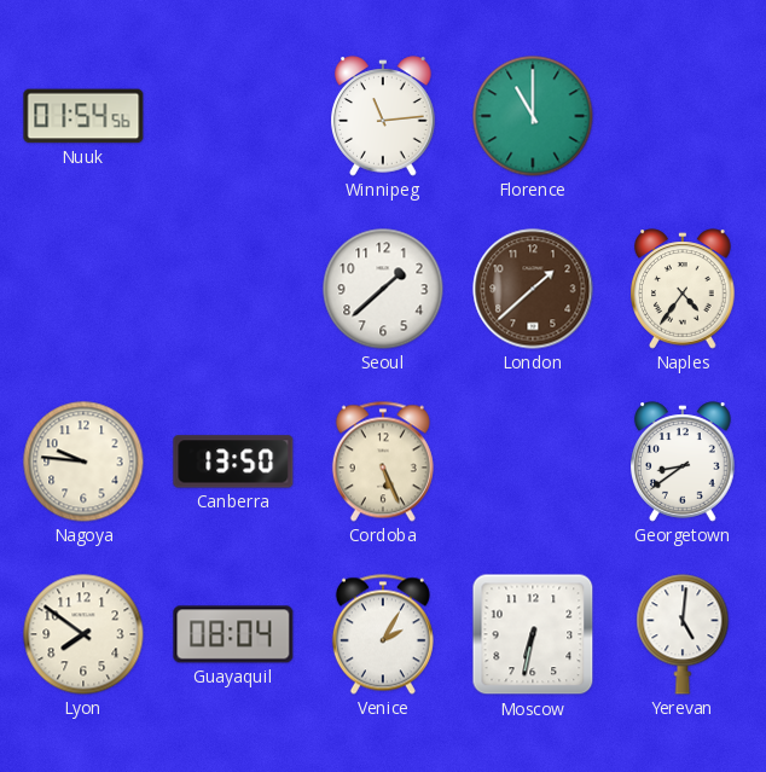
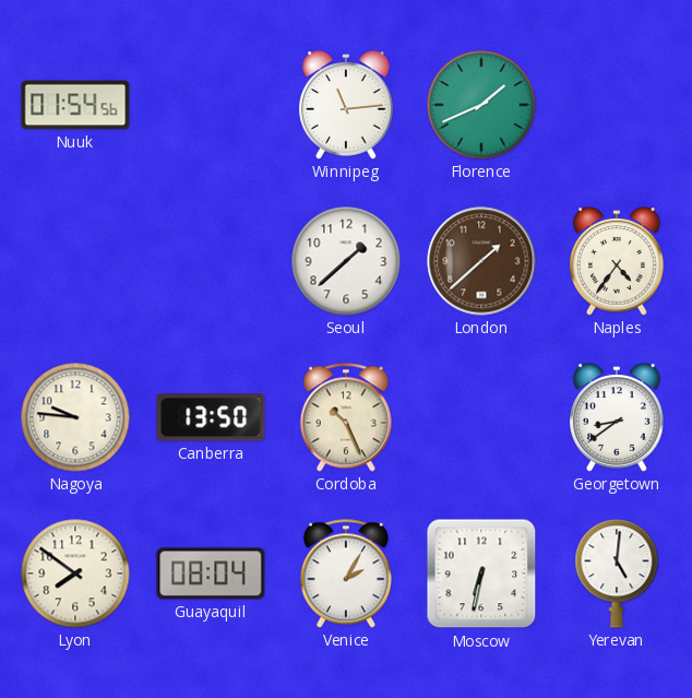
Florence: 11:00 -> 1:41 (481, 105)
Cordoba: 5:26 -> 10:26 (346, 417)
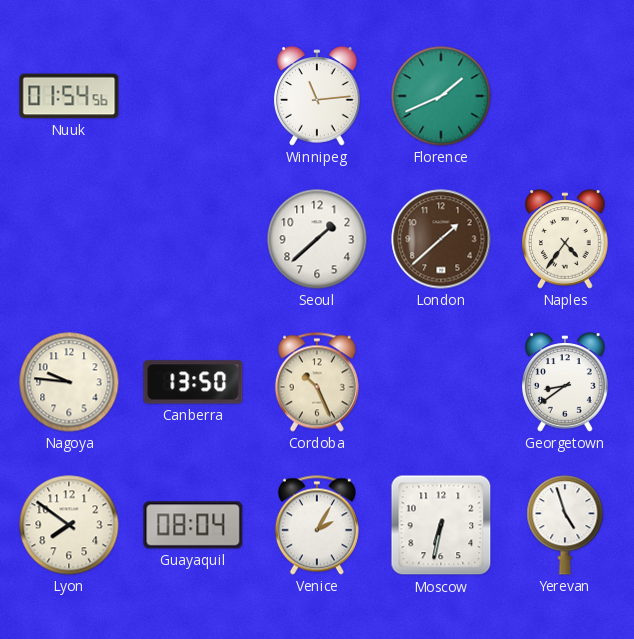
Yerevan: 5:01 -> 4:57 (565, 525)
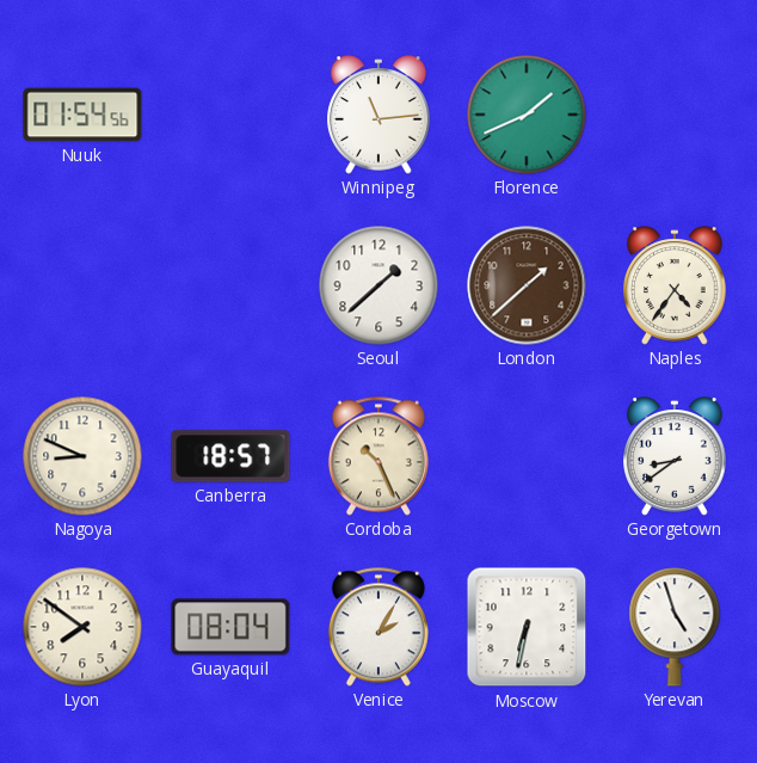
Nagoya: 9:46 -> 8:49 (82, 456)
Canberra: 13:50 -> 18:57 (230, 456)
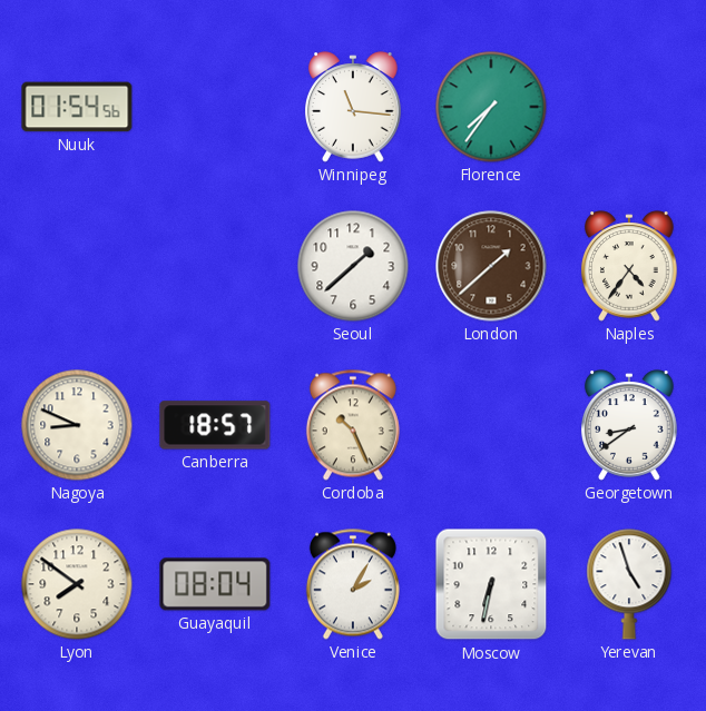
Winnipeg: 11:14 -> 11:16 (353, 107)
Florence: 1:41 -> 7:36 (491, 107)
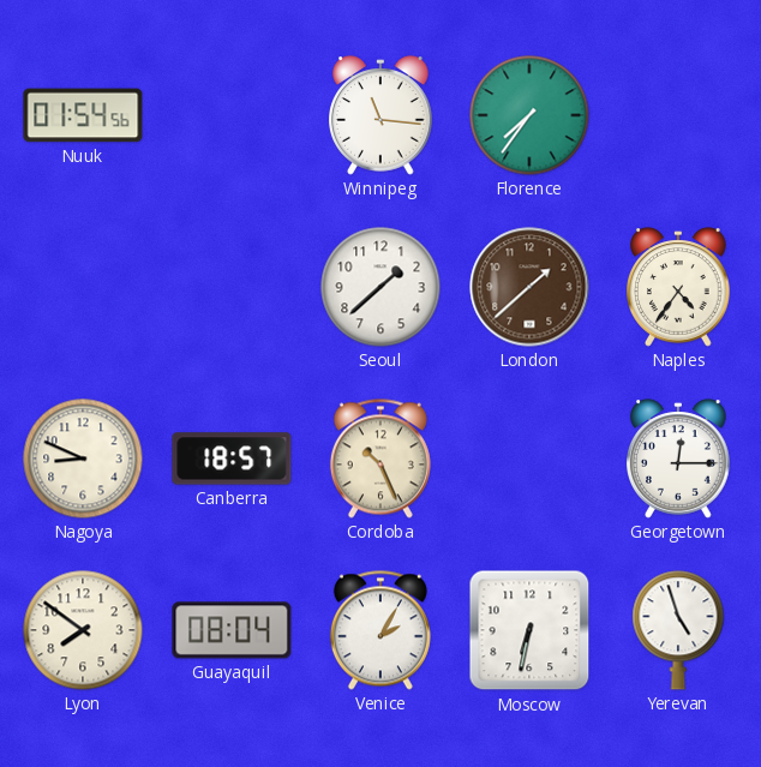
Georgetown: 8:39 -> 12:15 (678, 459)
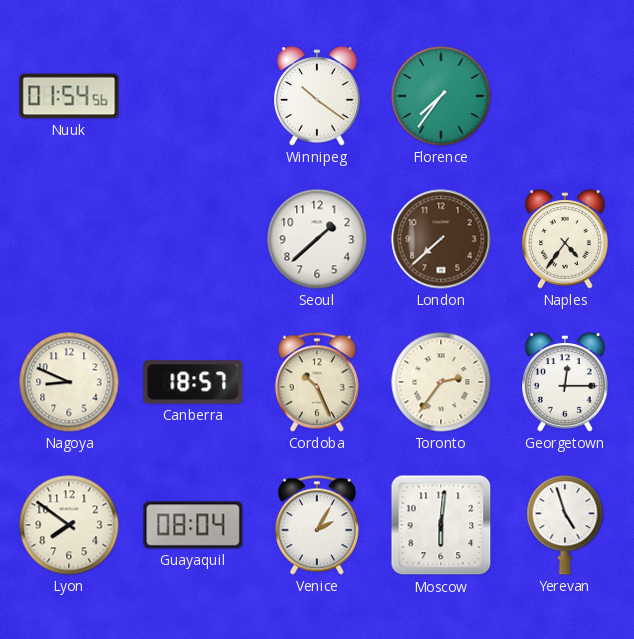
Winnipeg: 11:16 -> 10:21 (317, 96)
London: 1:38 -> 7:38 (441, 239)
Toronto: none -> 2:36 (441, 382)
Moscow: 6:32 -> 6:01 (441, 525)
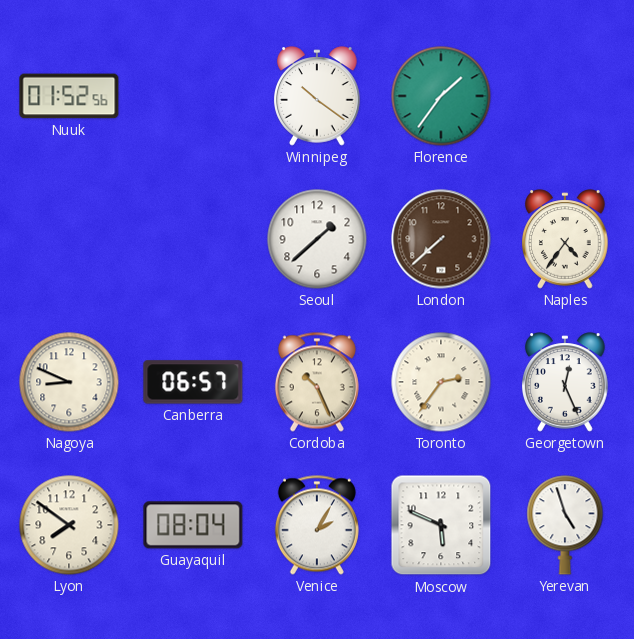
Nuuk: 01:54 -> 01:52 (69, 96)
Florence: 7:36 -> 1:36 (441, 96)
Canberra: 18:57 -> 06:57 (193, 382)
Georgetown: 12:15 -> 12:26 (565, 382)
Moscow: 6:01 -> 5:49 (441, 525)
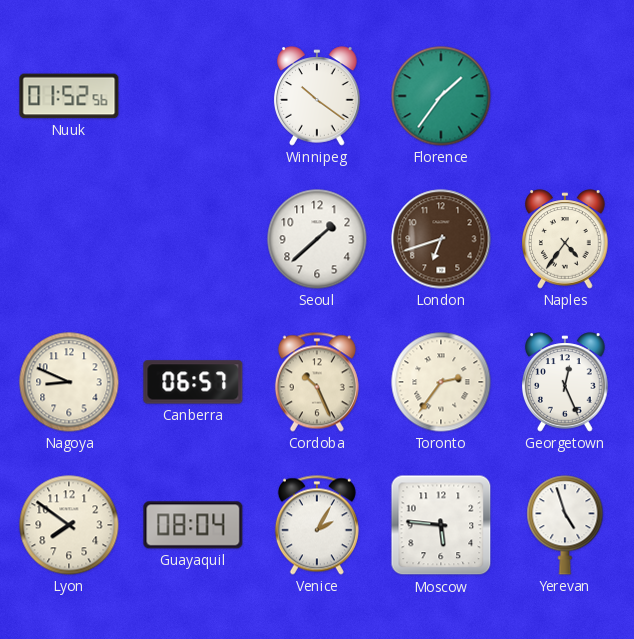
London: 7:38 -> 6:42 (441, 239)
Moscow: 5:49 -> 5:46 (441, 525)
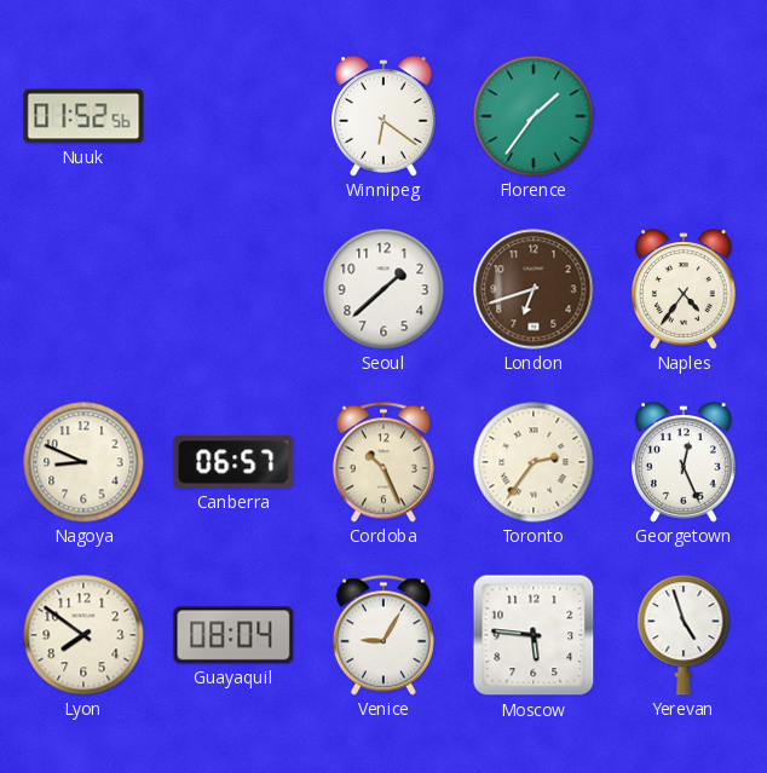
Winnipeg: 10:21 -> 6:21 (383, 116)
Venice: 2:05 -> 9:05 (383, 635)
